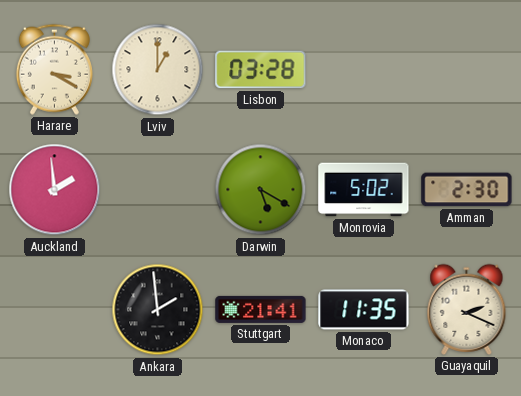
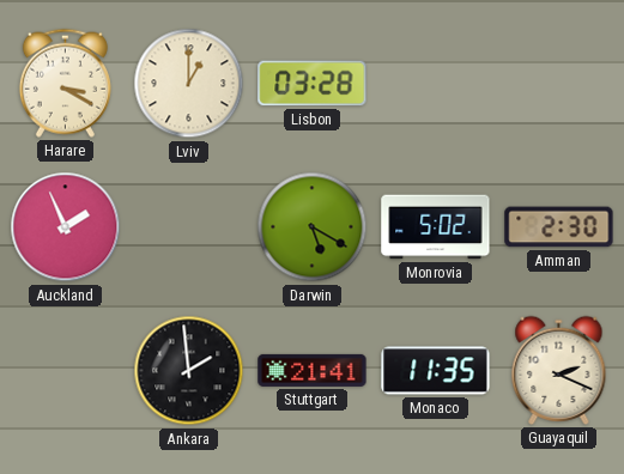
Auckland: 1:59 -> 1:56 (66, 227)
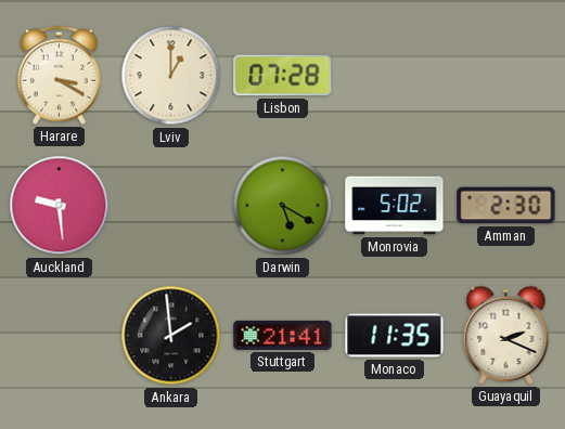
Lisbon: 03:28 -> 07:28 (283, 76)
Auckland: 1:56 -> 9:29 (60, 206)
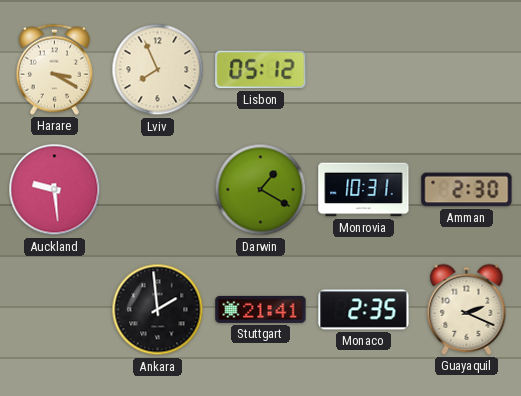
Lviv: 1:00 -> 7:56 (158, 70)
Lisbon: 07:28 -> 05:12 (261, 70)
Darwin: 5:20 -> 1:20 (261, 190)
Monrovia: 5:02 -> 10:31 (364, 190)
Monaco: 11:35 -> 2:35 (364, 310)
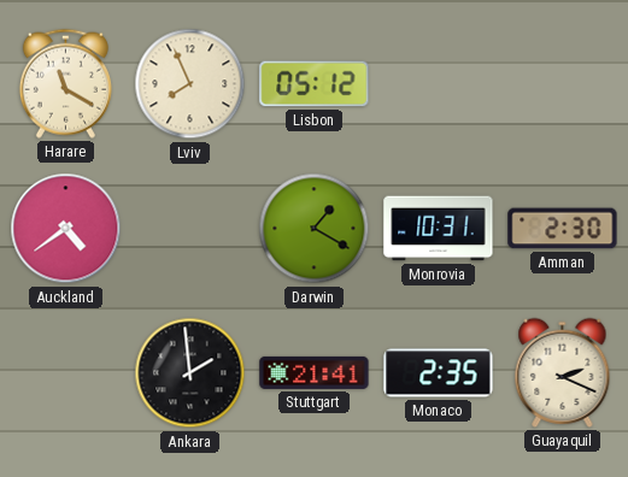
Harare: 3:20 -> 11:20 (65, 83)
Auckland: 9:29 -> 4:39 (66, 229)
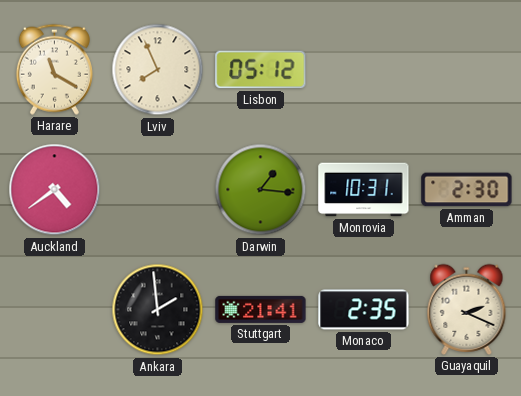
Darwin: 1:20 -> 1:16 (261, 190)
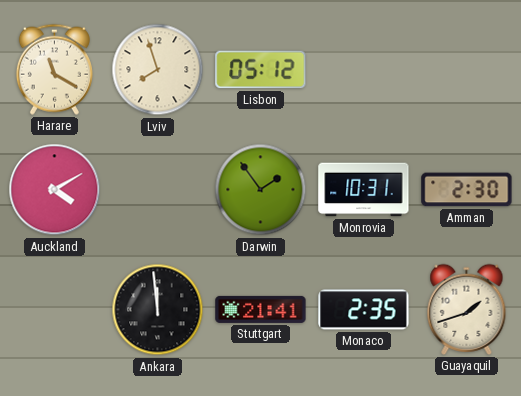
Lviv: 7:56 -> 7:57 (158, 70)
Auckland: 4:39 -> 4:10 (55, 190)
Darwin: 1:16 -> 1:54 (261, 190)
Ankara: 1:59 -> 11:59 (158, 310)
Guayaquil: 2:19 -> 1:42 (467, 309)
